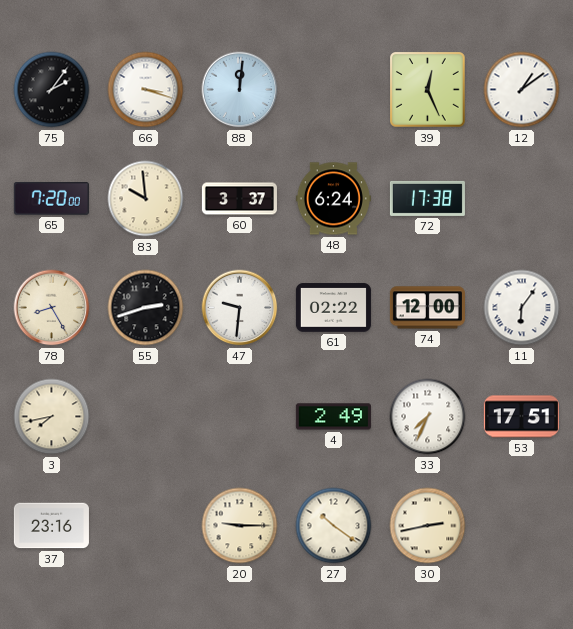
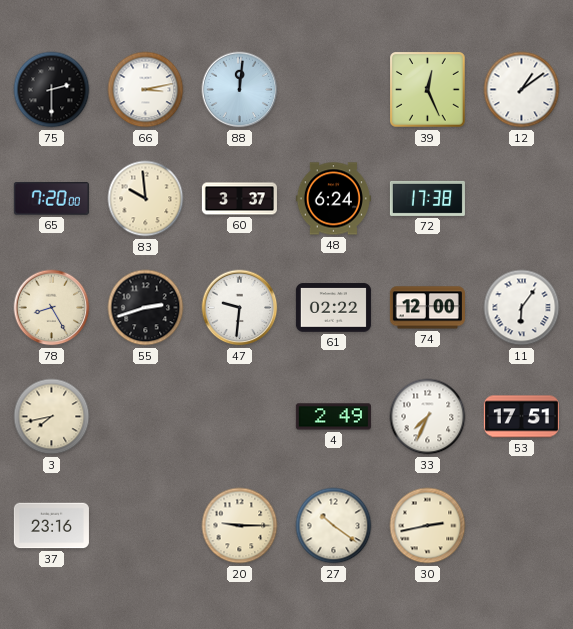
75: 2:06 -> 2:30 (52, 90)
66: 3:18 -> 3:13 (146, 90)
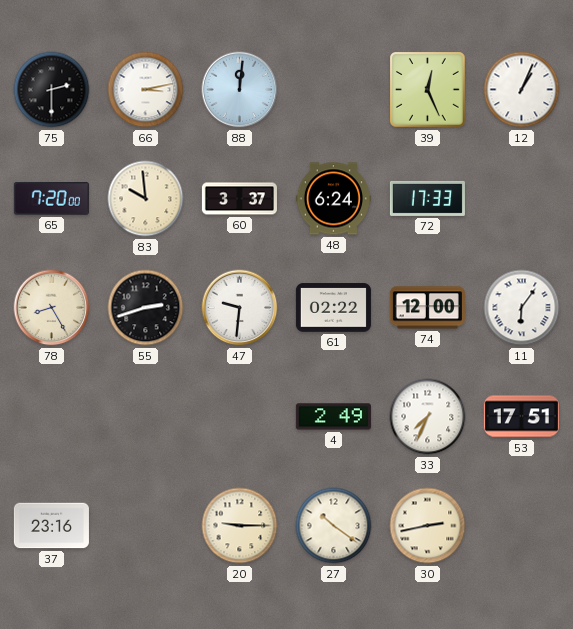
12: 1:09 -> 1:04 (522, 90)
72: 17:38 -> 17:33 (427, 198)
3: 7:43 -> none (52, 417)
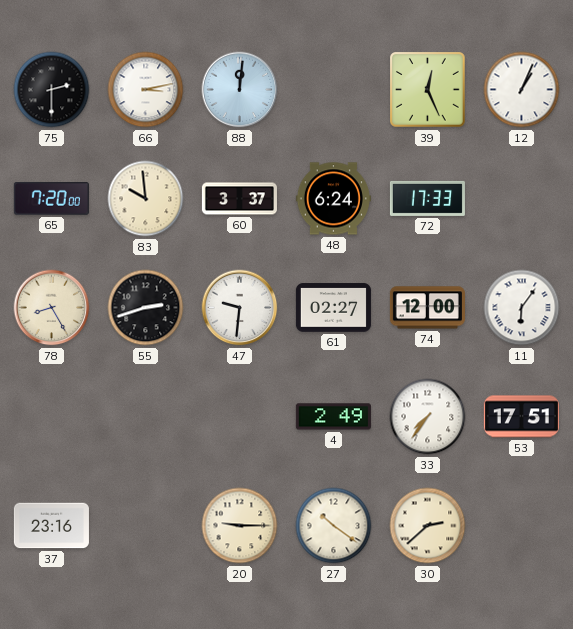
61: 02:22 -> 02:27 (333, 308)
33: 7:34 -> 7:36 (428, 417)
30: 2:43 -> 2:38 (428, 526)
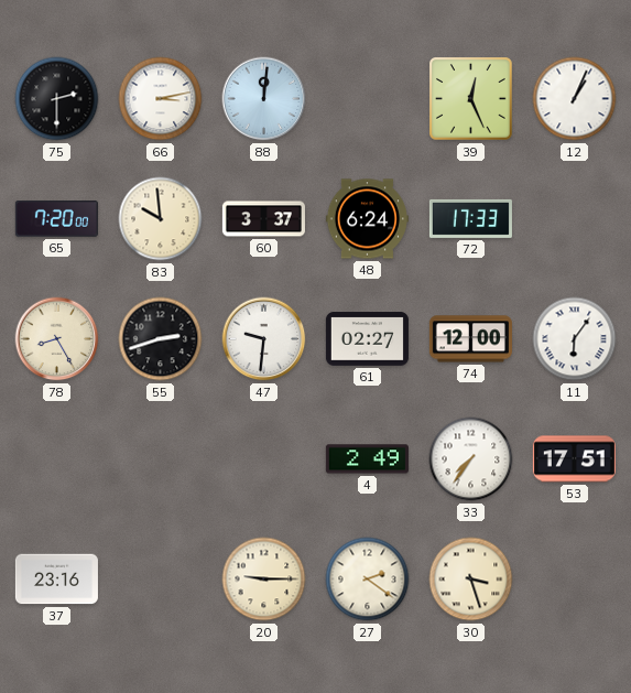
27: 10:21 -> 2:21 (368, 580)
30: 2:38 -> 3:27 (471, 580)
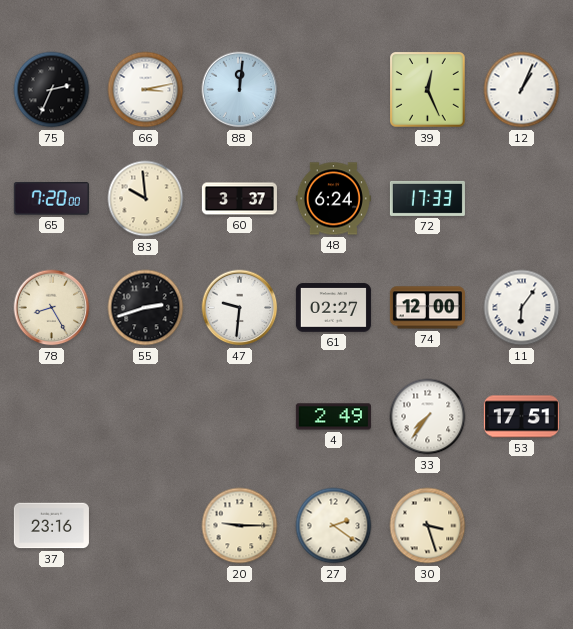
75: 2:30 -> 2:34 (52, 90)
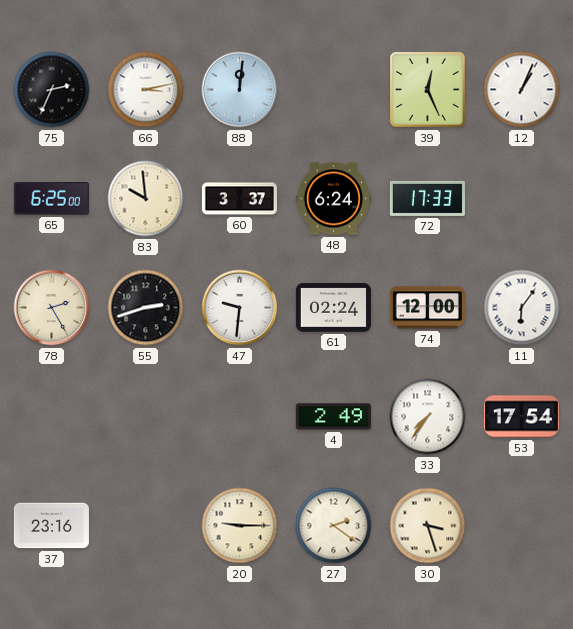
65: 7:20 -> 6:25 (51, 199)
78: 8:25 -> 2:25 (52, 308)
61: 02:27 -> 02:24 (333, 308)
53: 17:51 -> 17:54 (521, 417)
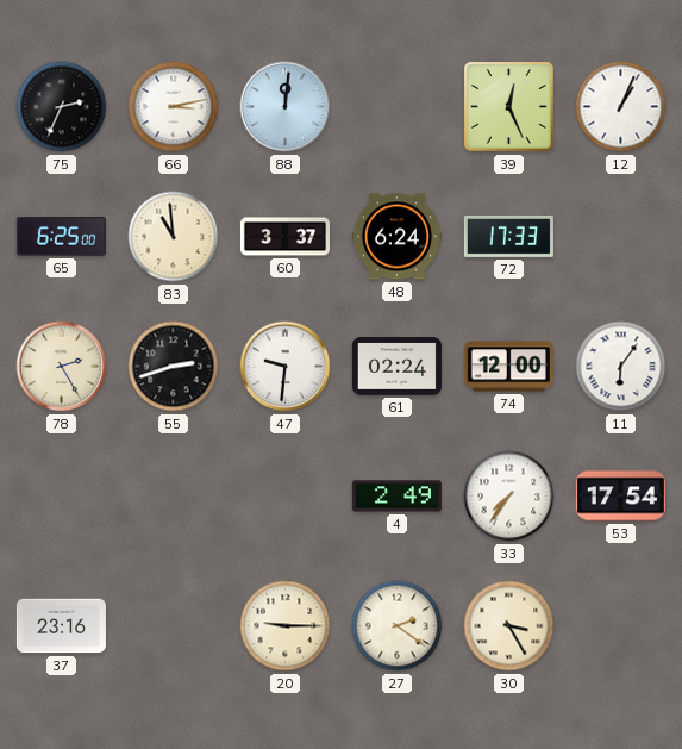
83: 9:59 -> 10:59 (174, 237)
30: 3:27 -> 3:25 (509, 626)
